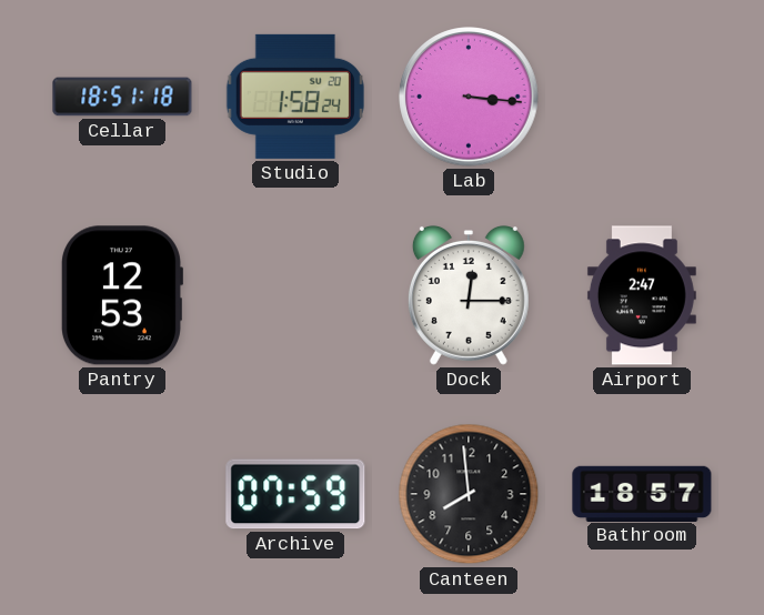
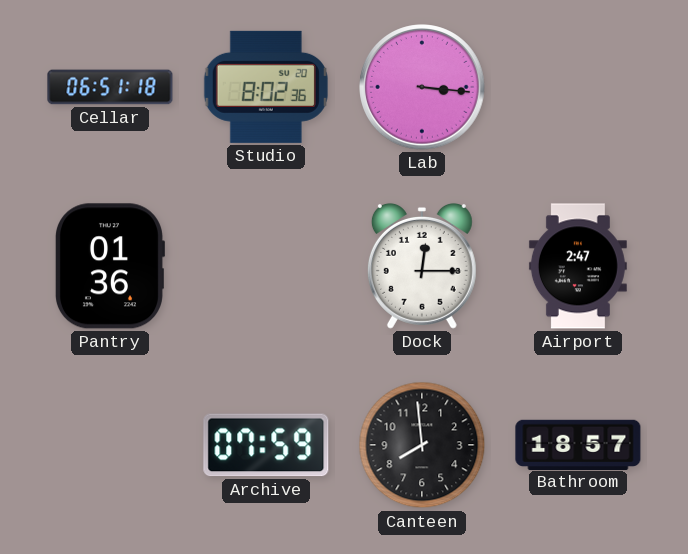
Cellar: 18:51 -> 06:51 (110, 87)
Studio: 1:58 -> 8:02 (266, 87)
Pantry: 12:53 -> 01:36 (109, 266)
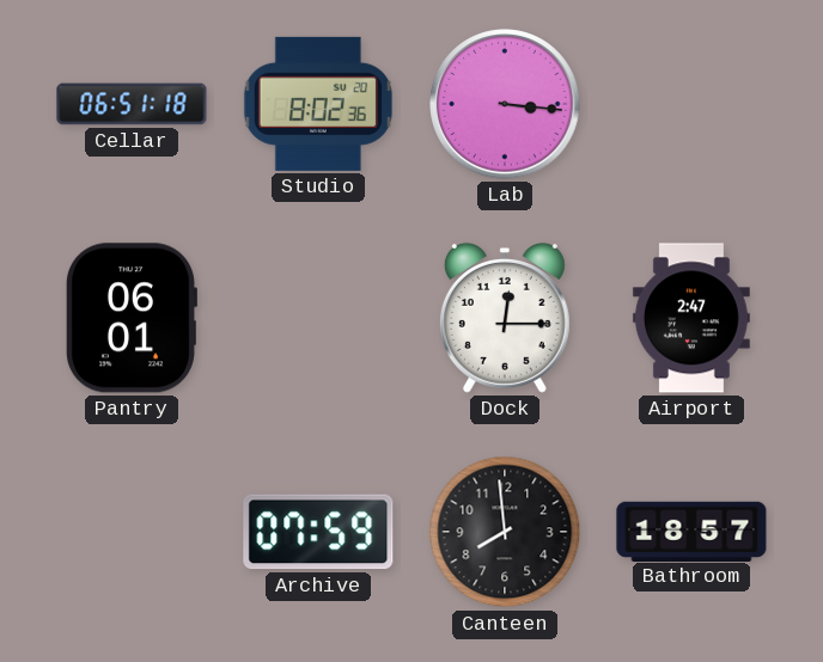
Pantry: 01:36 -> 06:01 (130, 318)
